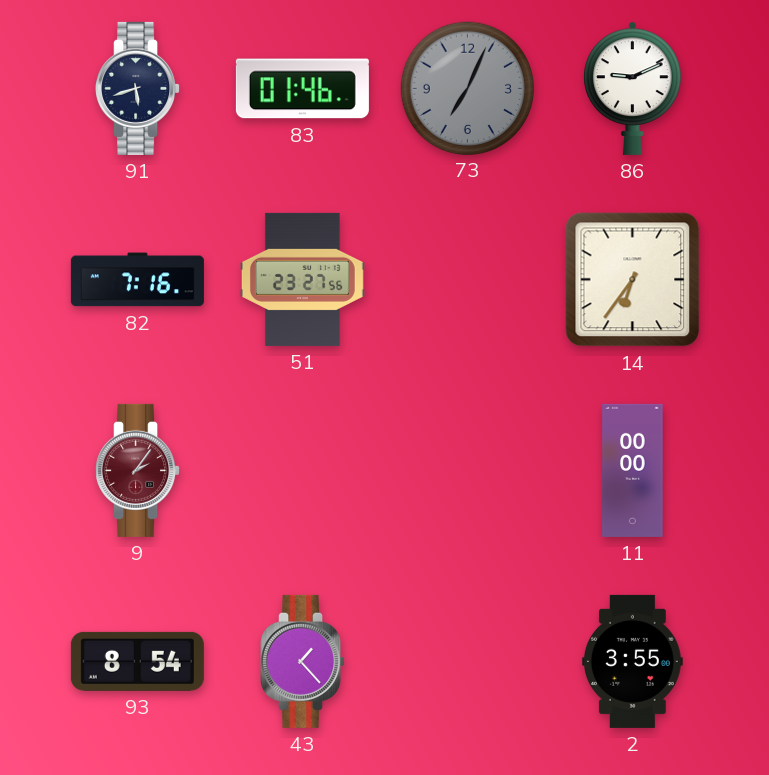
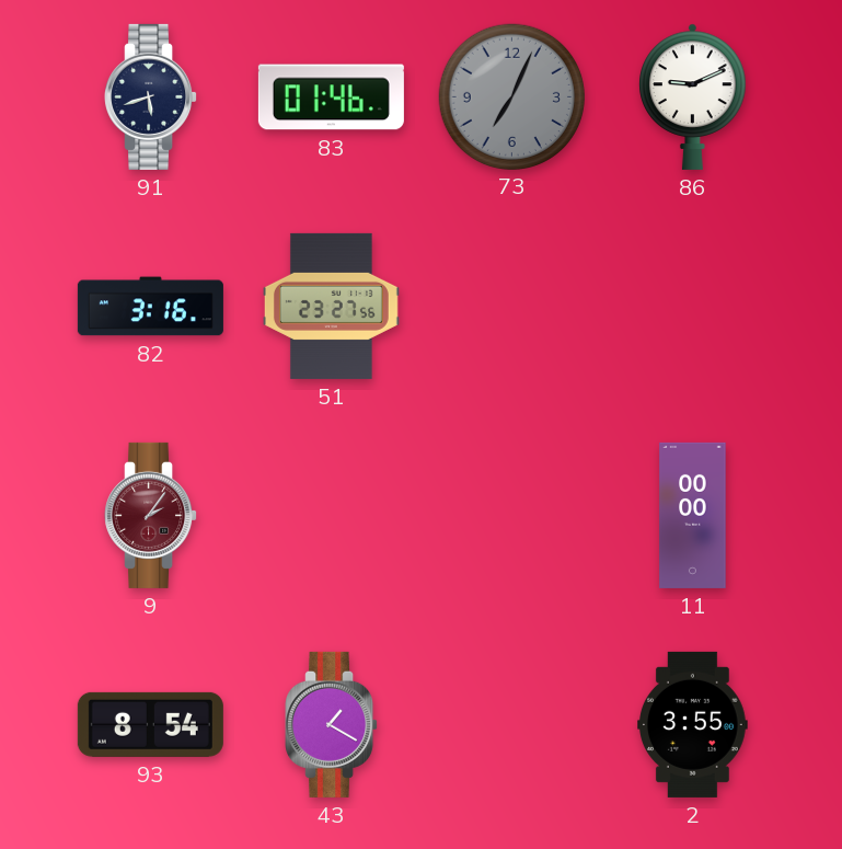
82: 7:16 -> 3:16 (150, 307)
14: 6:36 -> none (633, 280)
43: 1:23 -> 1:20 (332, 724)
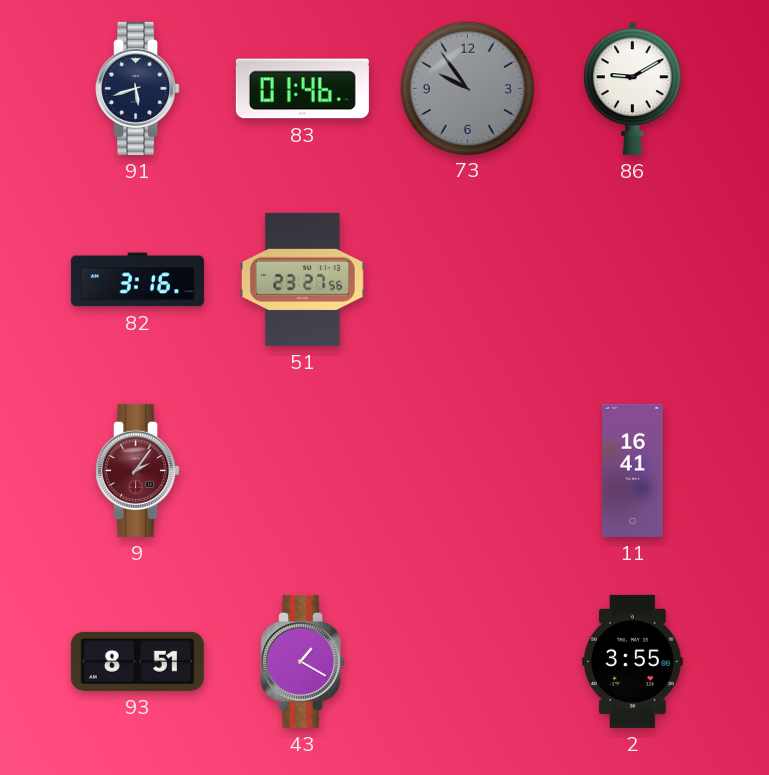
73: 7:04 -> 9:54 (467, 88)
86: 9:11 -> 9:10 (633, 88)
11: 00:00 -> 16:41 (633, 470)
93: 8:54 -> 8:51 (137, 661)
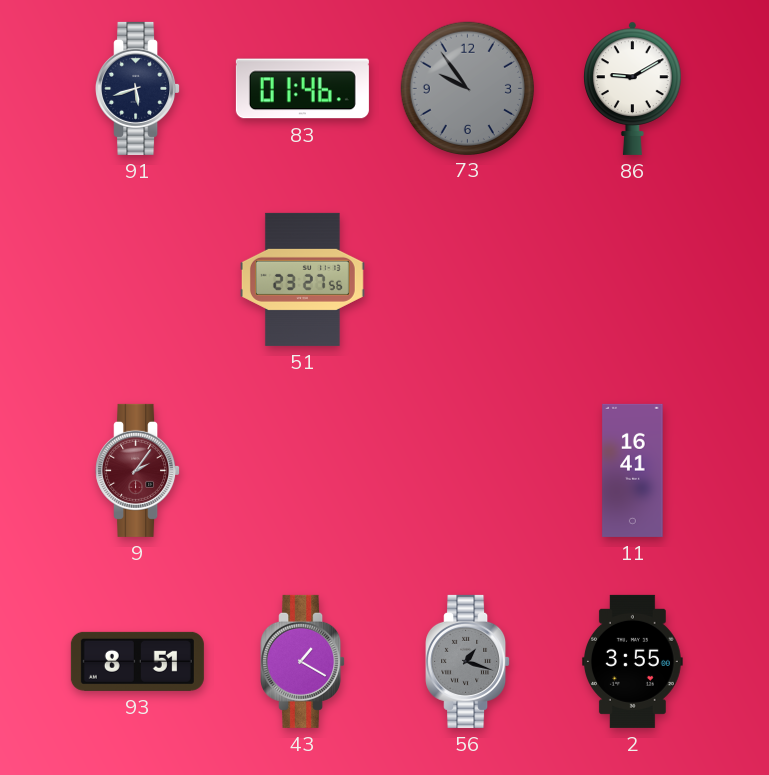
82: 3:16 -> none (137, 280)
56: none -> 1:18 (468, 661)
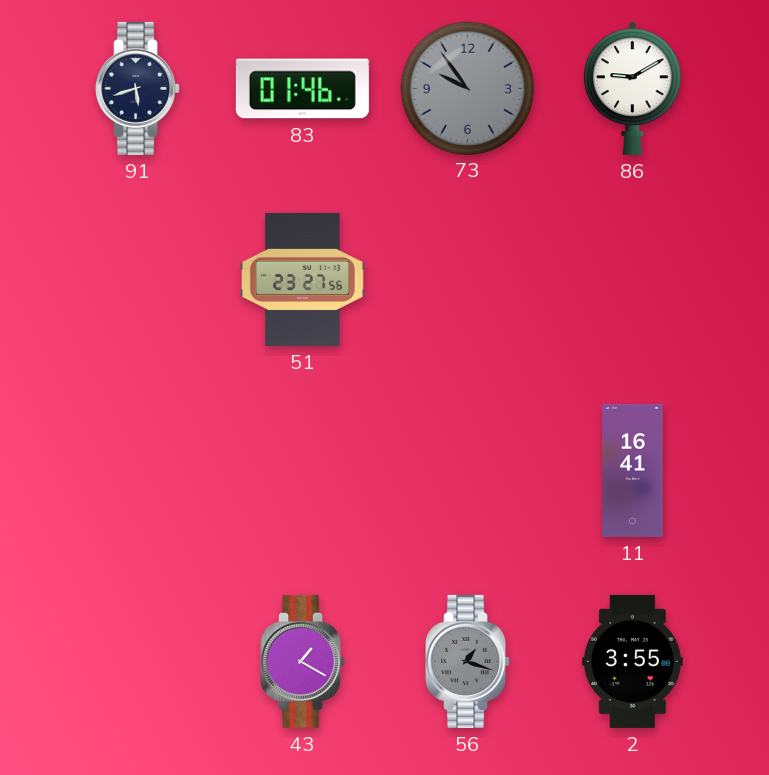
9: 2:06 -> none (138, 470)
93: 8:51 -> none (137, 661)
